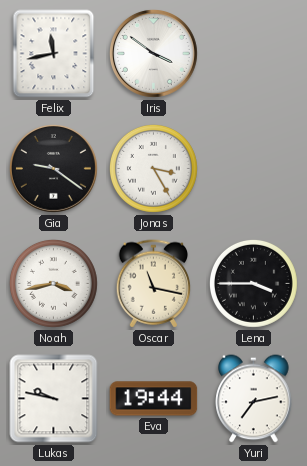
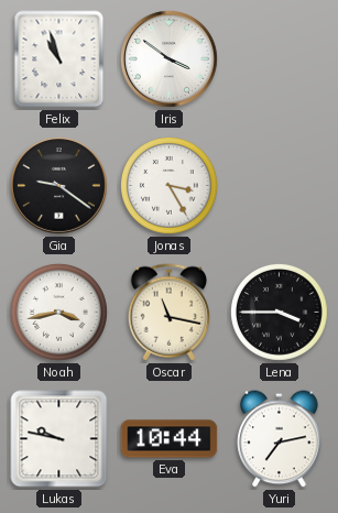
Felix: 11:43 -> 10:57 (59, 59)
Eva: 19:44 -> 10:44 (170, 439)
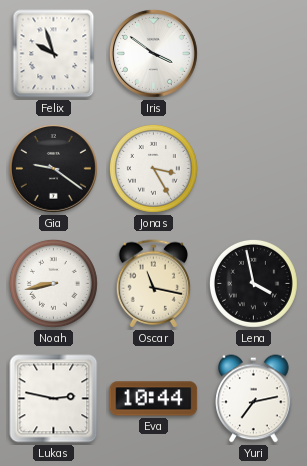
Felix: 10:57 -> 9:57 (54, 54)
Noah: 3:43 -> 8:43 (53, 283)
Lena: 3:45 -> 3:58 (253, 283)
Lukas: 9:47 -> 2:47 (54, 399)
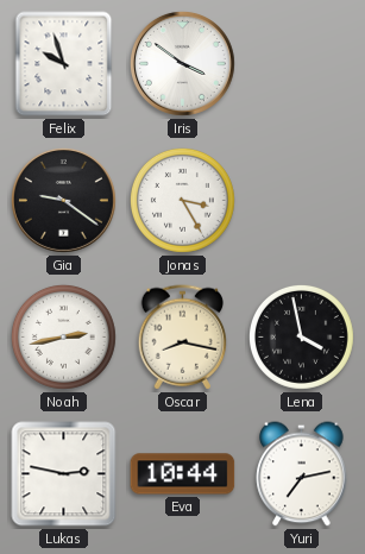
Noah: 8:43 -> 2:43 (63, 336)
Oscar: 11:17 -> 8:17 (183, 338)
